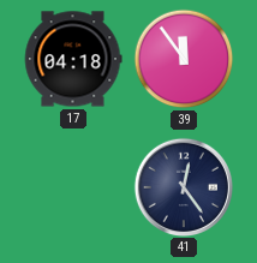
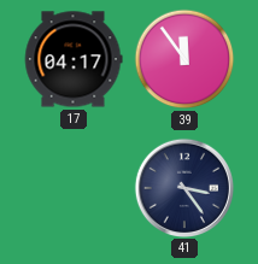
17: 04:18 -> 04:17 (74, 59)
41: 12:24 -> 3:24 (183, 187)
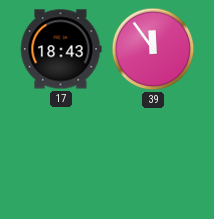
17: 04:17 -> 18:43 (61, 49)
41: 3:24 -> none (183, 187)
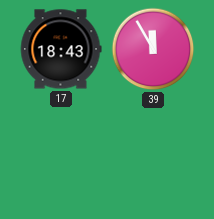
39: 11:54 -> 11:55 (153, 49)
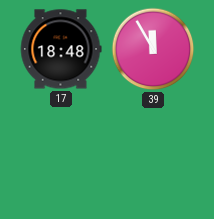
17: 18:43 -> 18:48 (61, 49)
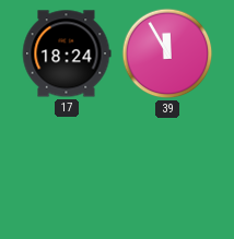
17: 18:48 -> 18:24 (67, 53)
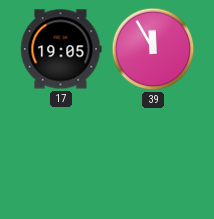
17: 18:24 -> 19:05 (61, 49)
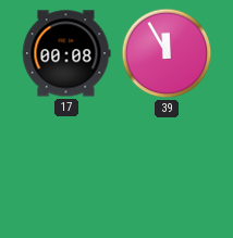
17: 19:05 -> 00:08 (66, 53)
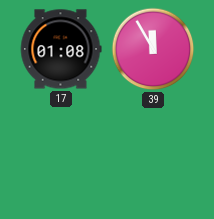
17: 00:08 -> 01:08 (61, 49)
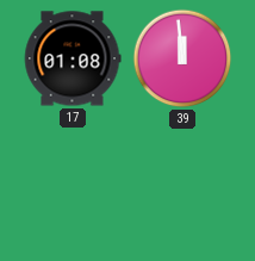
39: 11:55 -> 11:59 (182, 58)
